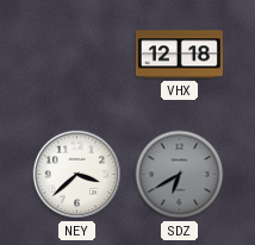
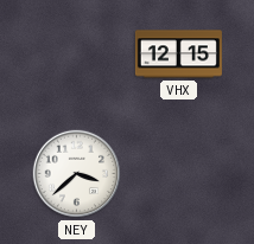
VHX: 12:18 -> 12:15 (178, 54)
SDZ: 6:40 -> none (180, 175)
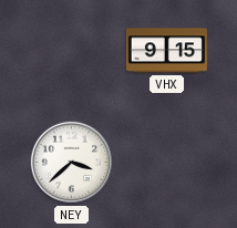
VHX: 12:15 -> 9:15 (166, 51)
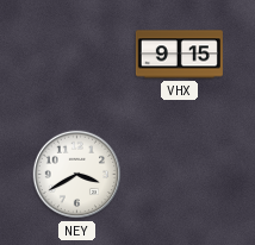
NEY: 3:38 -> 3:40 (77, 175)
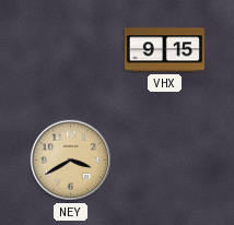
NEY dial: white -> champagne (71, 161)
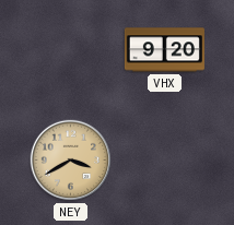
VHX: 9:15 -> 9:20 (164, 50)
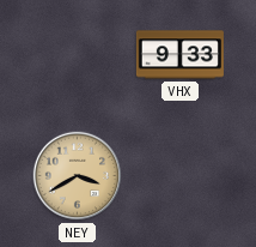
VHX: 9:20 -> 9:33 (179, 55)
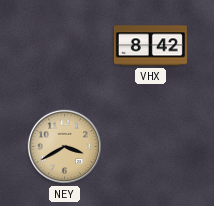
VHX: 9:33 -> 8:42 (150, 46)
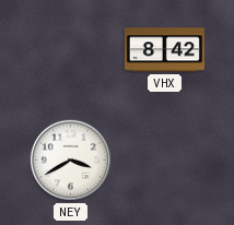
NEY dial: champagne -> white (71, 161)
